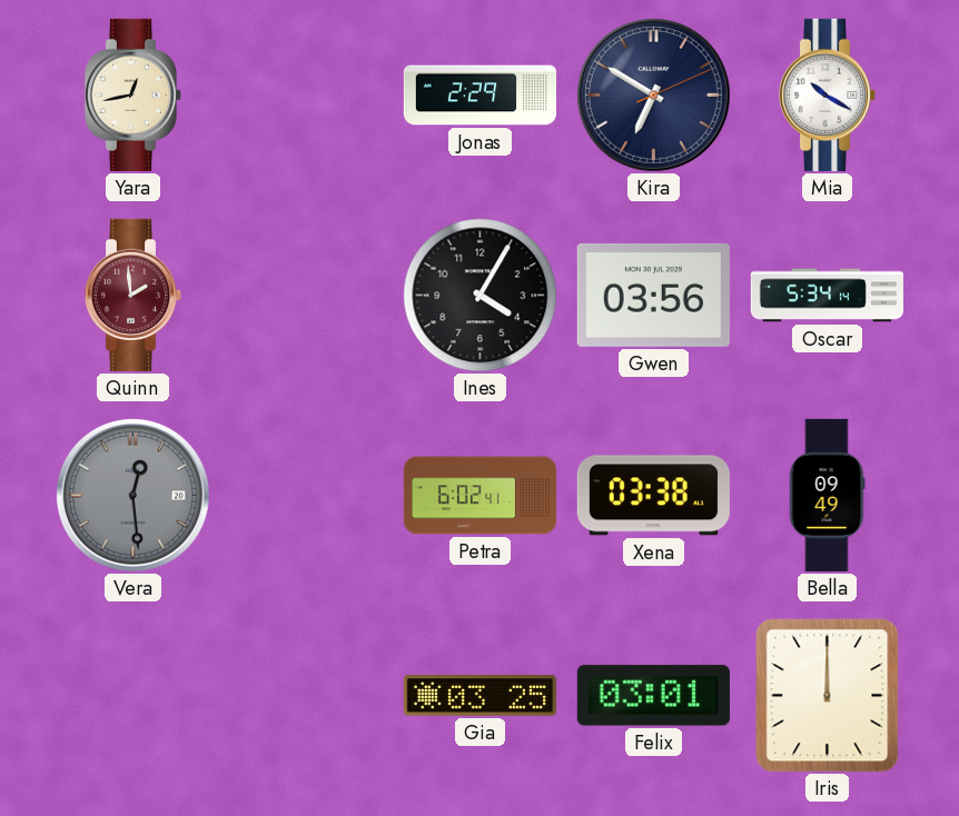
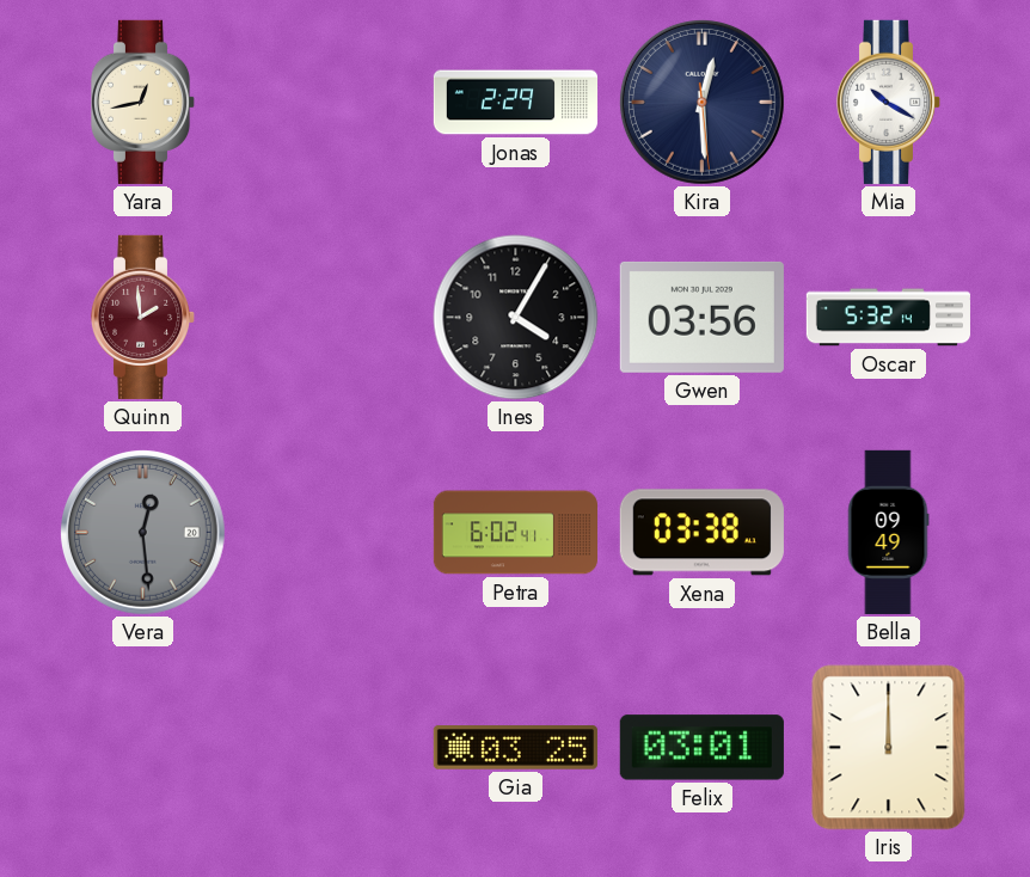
Kira: 6:50 -> 12:29 (701, 102)
Oscar: 5:34 -> 5:32 (888, 318)
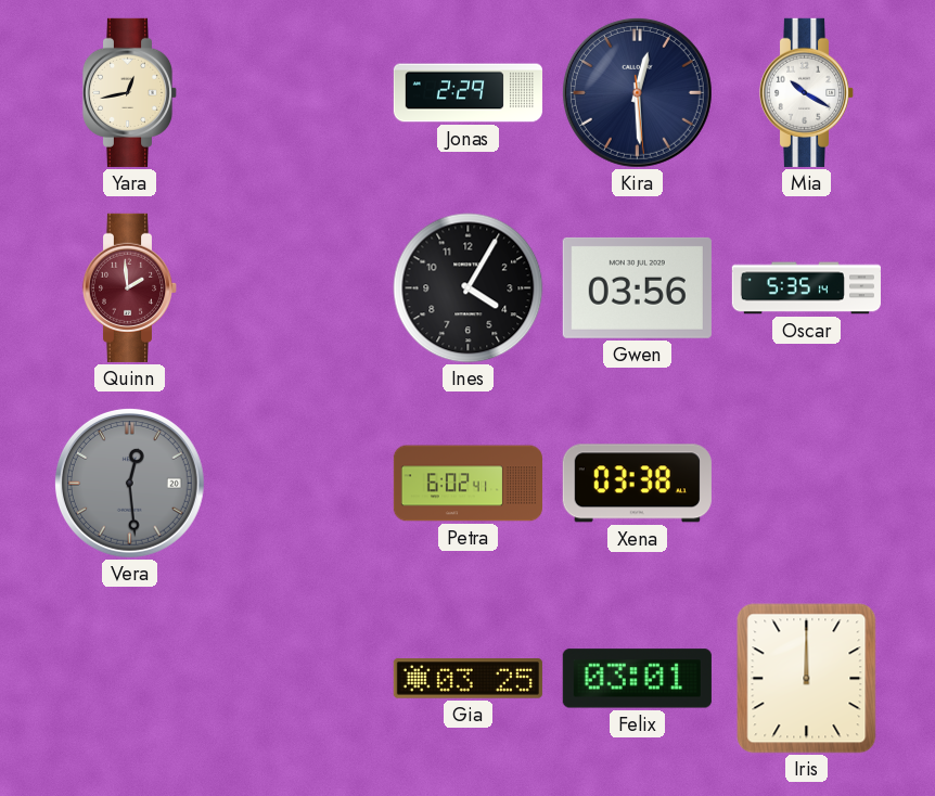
Oscar: 5:32 -> 5:35 (806, 288)
Bella: 09:49 -> none (888, 532)
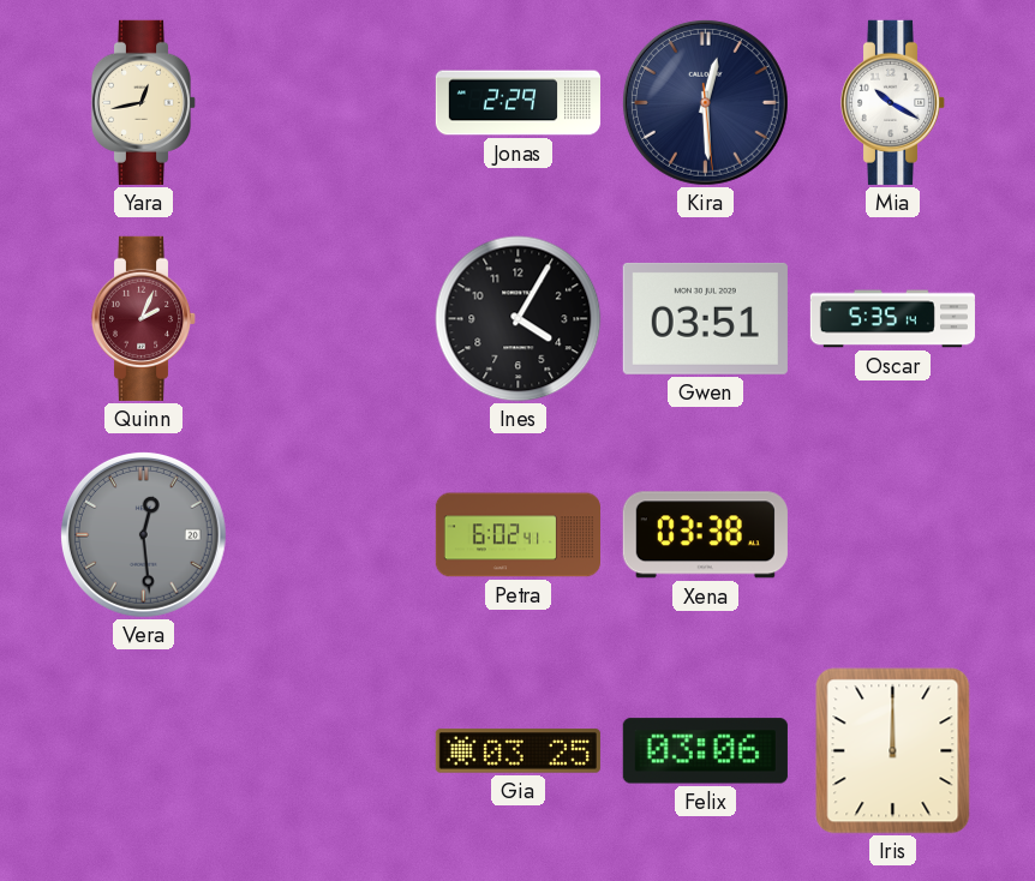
Quinn: 1:59 -> 2:04 (144, 318)
Gwen: 03:56 -> 03:51 (705, 318)
Felix: 03:01 -> 03:06 (705, 751)
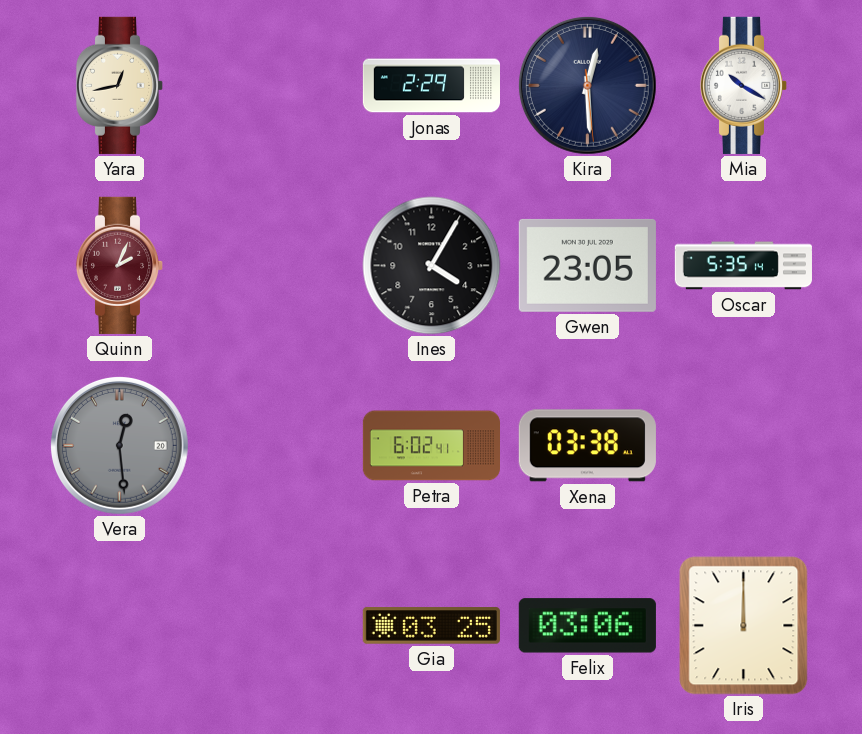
Gwen: 03:51 -> 23:05 (587, 265)
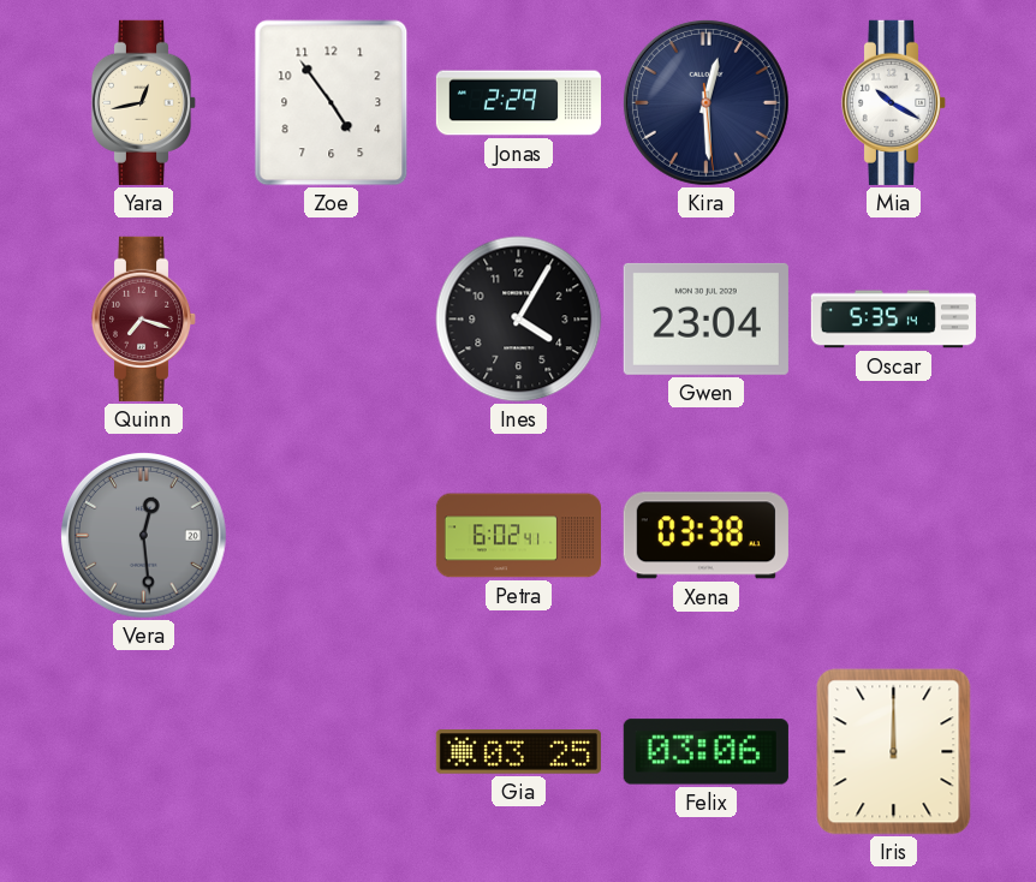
Zoe: none -> 4:54 (332, 103)
Quinn: 2:04 -> 7:18 (144, 318)
Gwen: 23:05 -> 23:04 (705, 318)
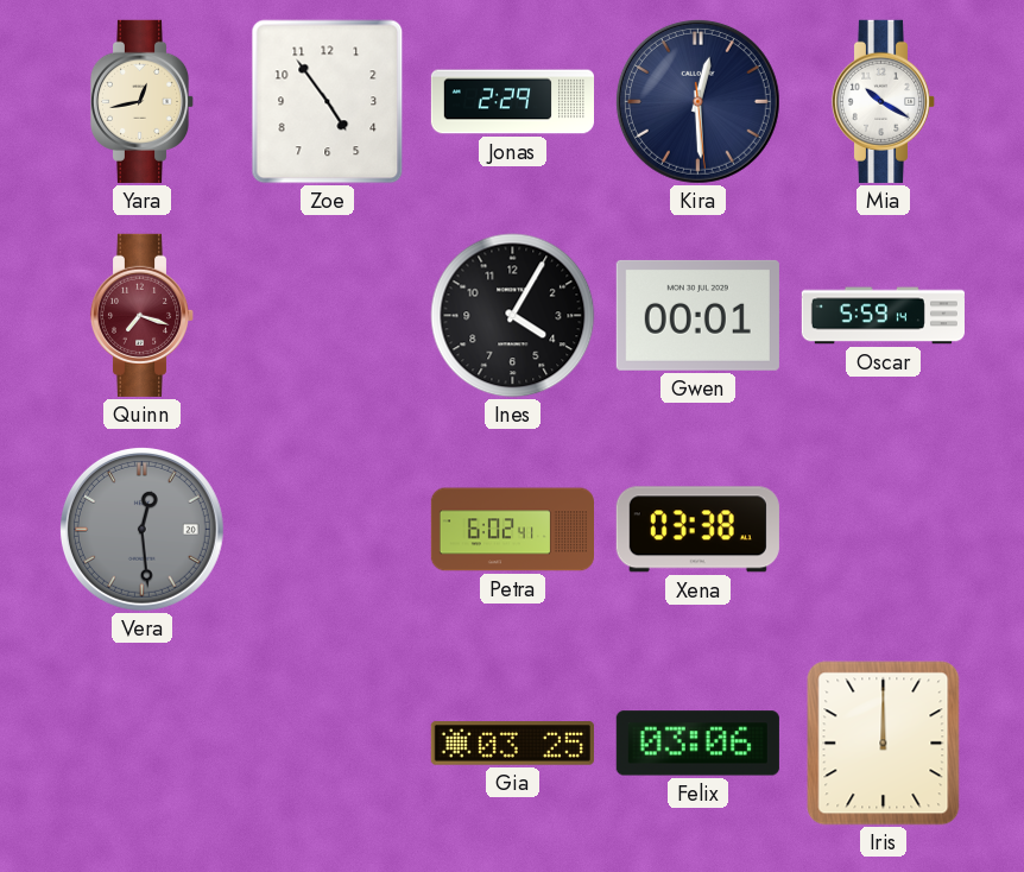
Gwen: 23:04 -> 00:01 (697, 315)
Oscar: 5:35 -> 5:59 (883, 316)
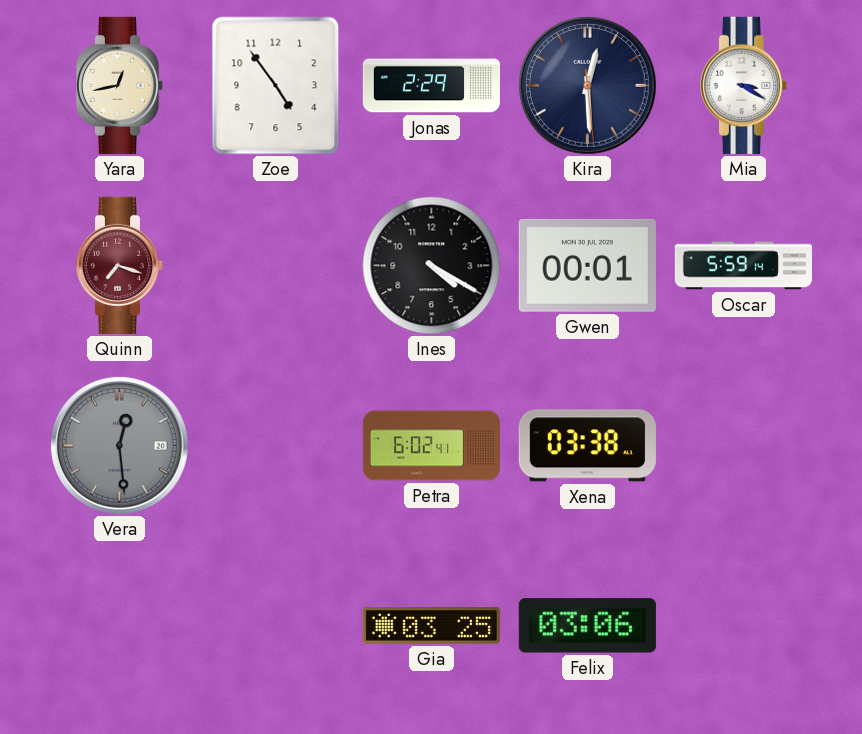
Mia: 10:20 -> 3:20 (744, 85)
Ines: 4:05 -> 4:20 (432, 266)
Iris: 12:00 -> none (884, 744)
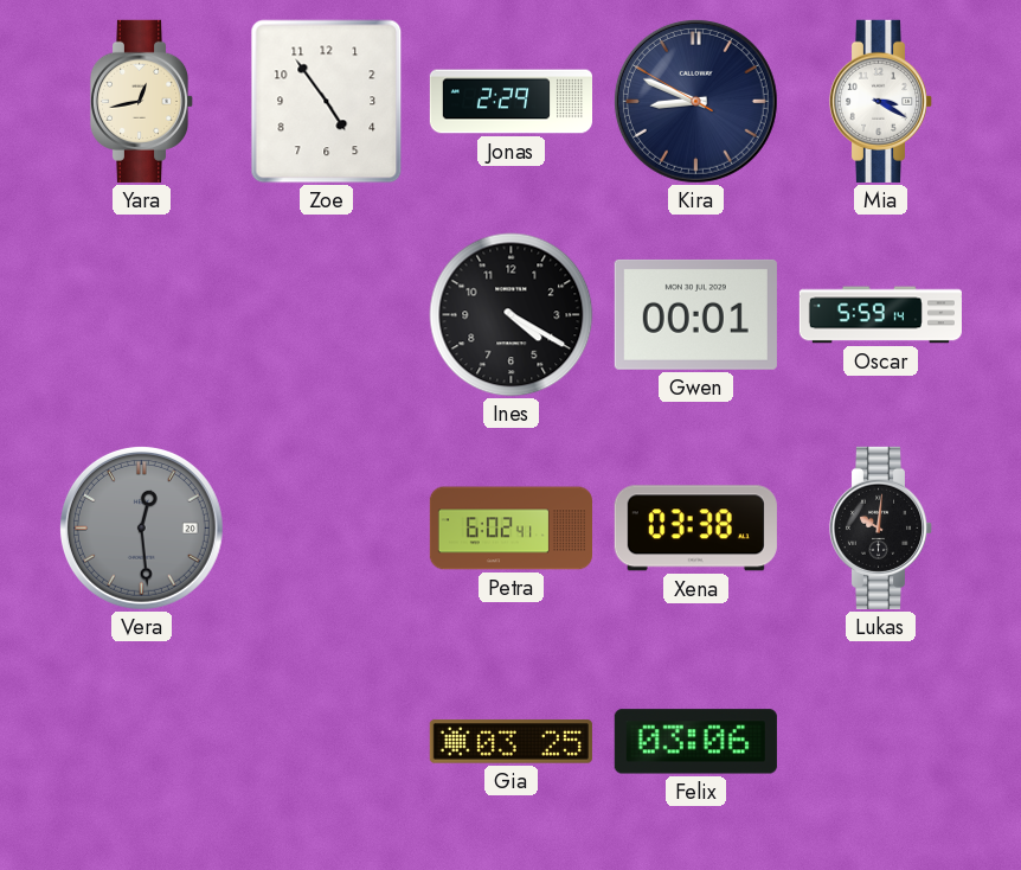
Kira: 12:29 -> 8:48 (695, 101)
Quinn: 7:18 -> none (120, 265)
Lukas: none -> 10:01 (881, 527)
